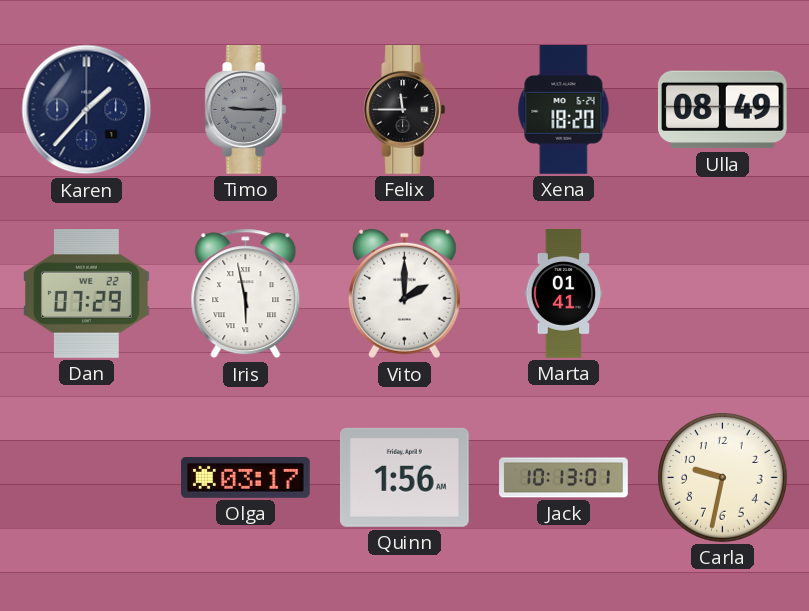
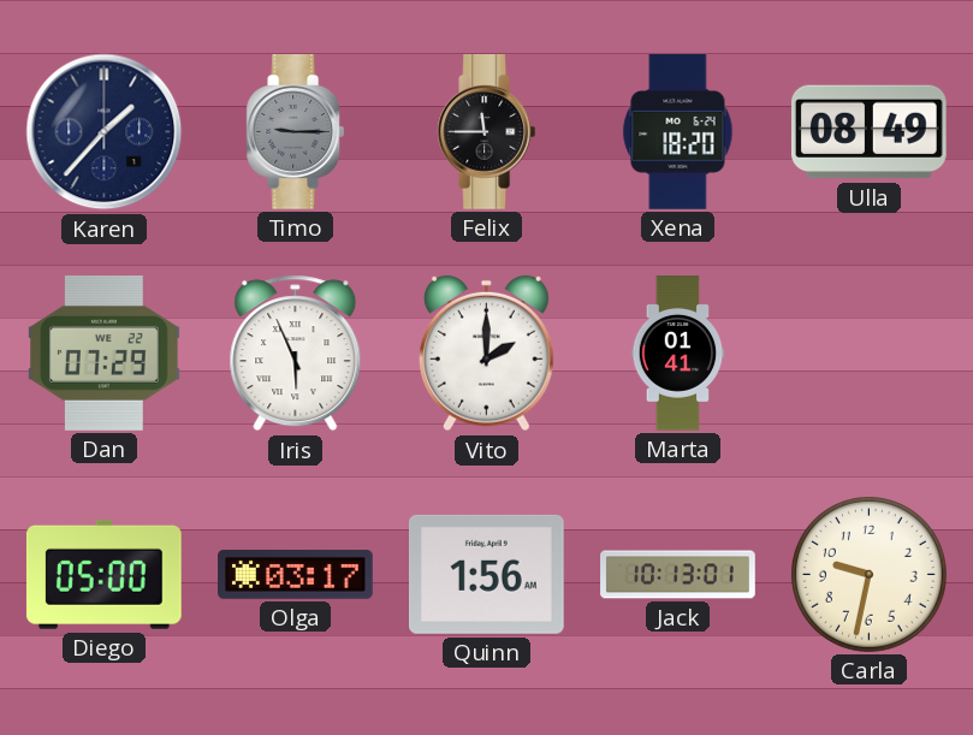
Iris: 5:58 -> 5:56 (296, 354)
Diego: none -> 05:00 (103, 574)
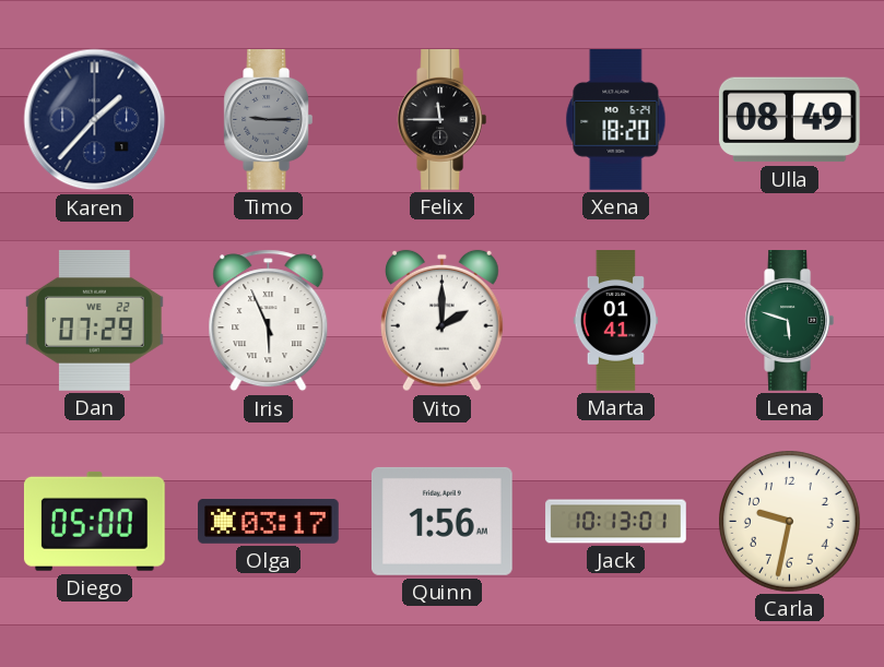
Lena: none -> 5:48 (790, 321)
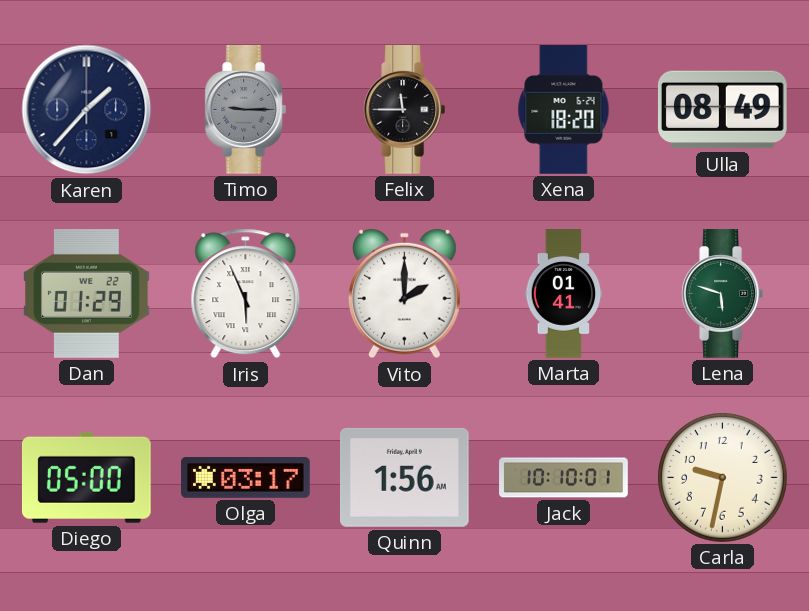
Dan: 07:29 -> 01:29 (87, 294)
Jack: 10:13 -> 10:10 (564, 478)
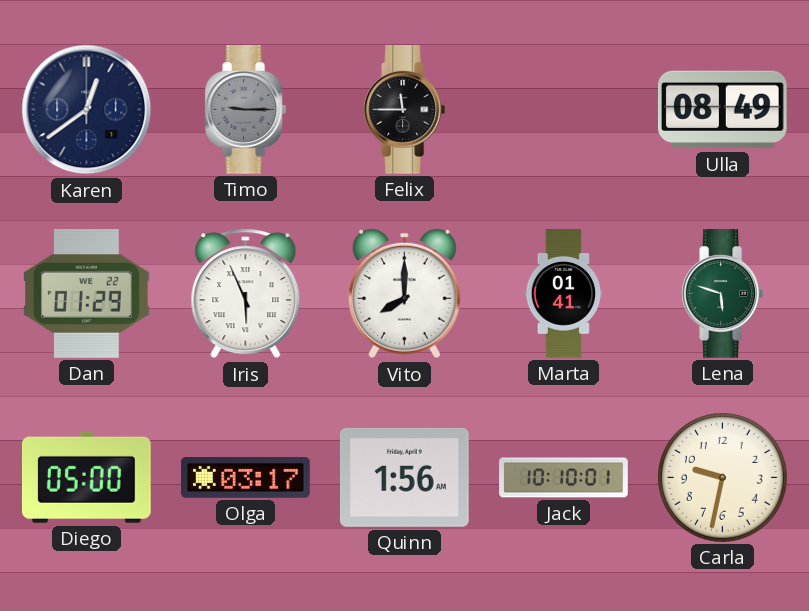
Karen: 1:37 -> 12:39 (87, 110)
Xena: 18:20 -> none (564, 110)
Vito: 2:00 -> 8:00 (405, 294)
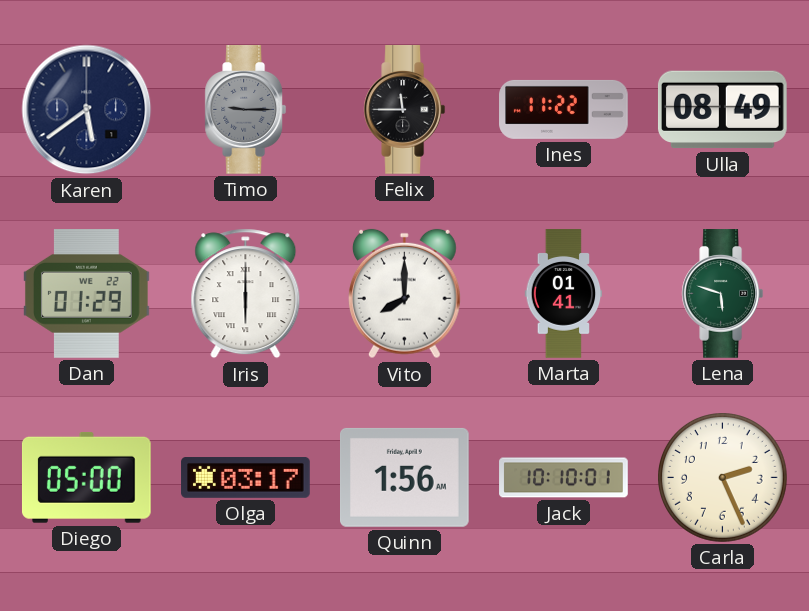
Karen: 12:39 -> 5:39 (87, 110)
Ines: none -> 11:22 (564, 109)
Iris: 5:56 -> 6:00 (246, 294)
Carla: 9:32 -> 2:26 (723, 478)
